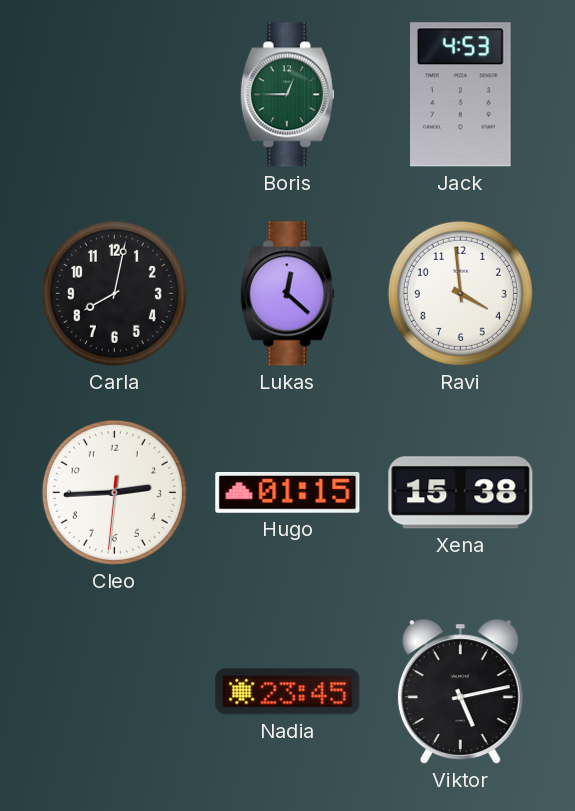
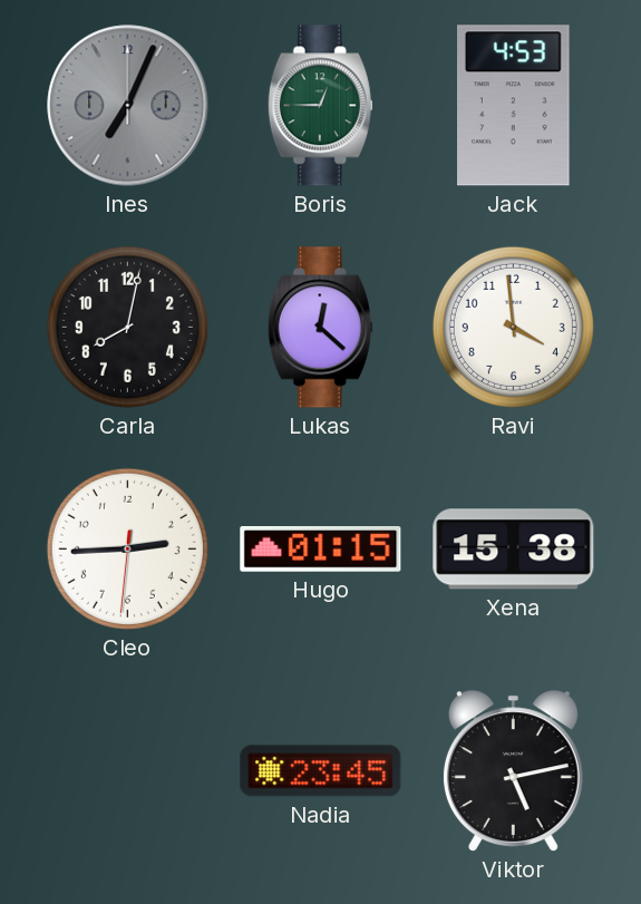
Ines: none -> 7:04 (128, 106)
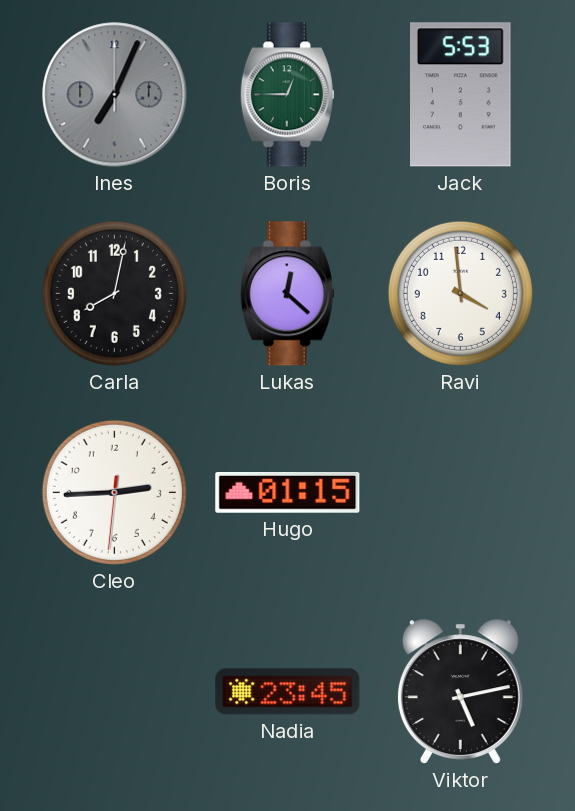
Jack: 4:53 -> 5:53 (461, 95)
Xena: 15:38 -> none (514, 550)
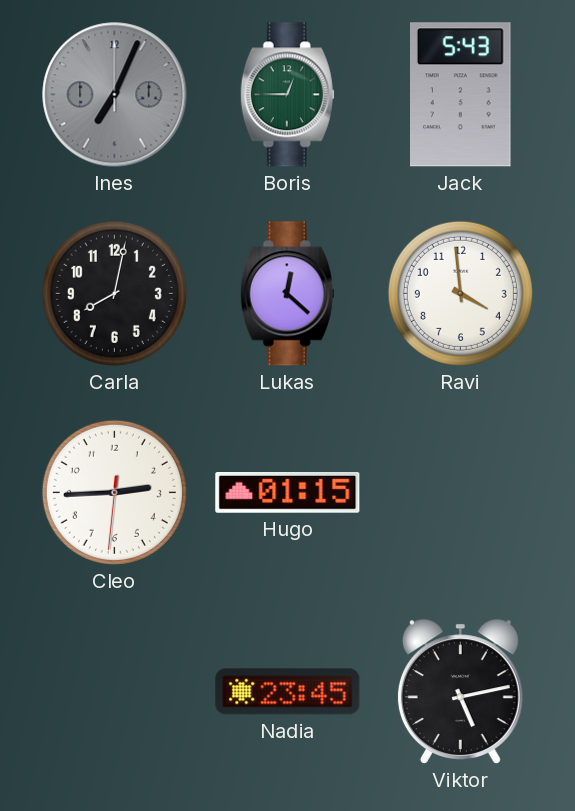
Jack: 5:53 -> 5:43 (461, 95)
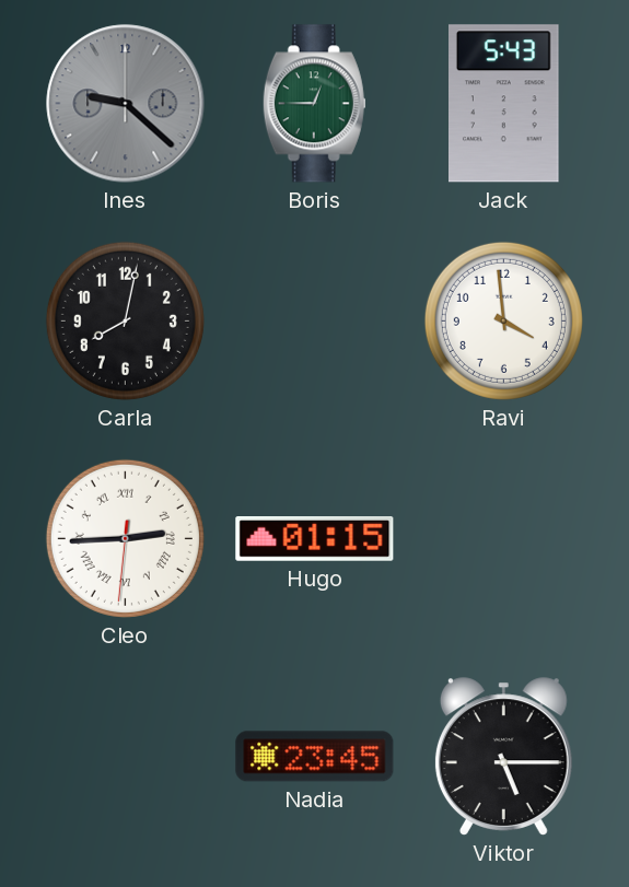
Ines: 7:04 -> 9:22 (126, 104)
Lukas: 12:22 -> none (287, 294)
Cleo numerals: Arabic -> Roman (125, 538)
Viktor: 5:13 -> 5:15 (503, 757)
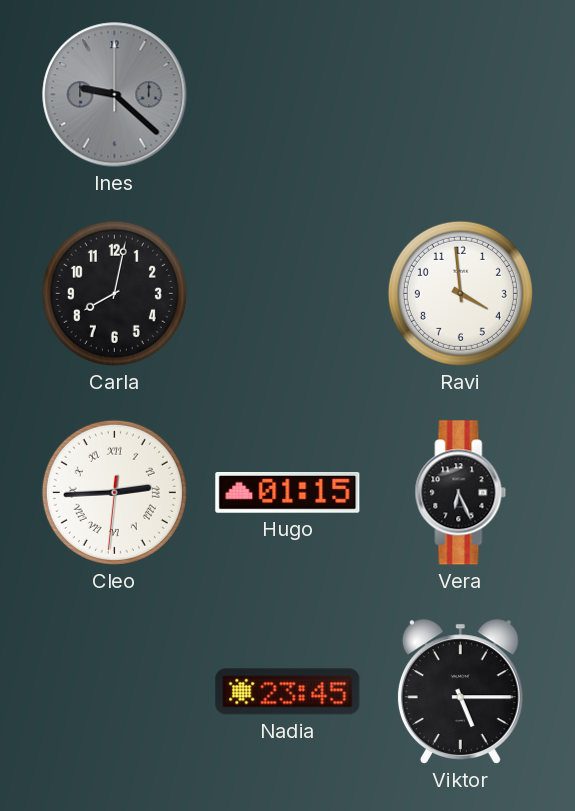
Boris: 12:45 -> none (314, 104)
Jack: 5:43 -> none (504, 104)
Vera: none -> 6:26 (461, 493)
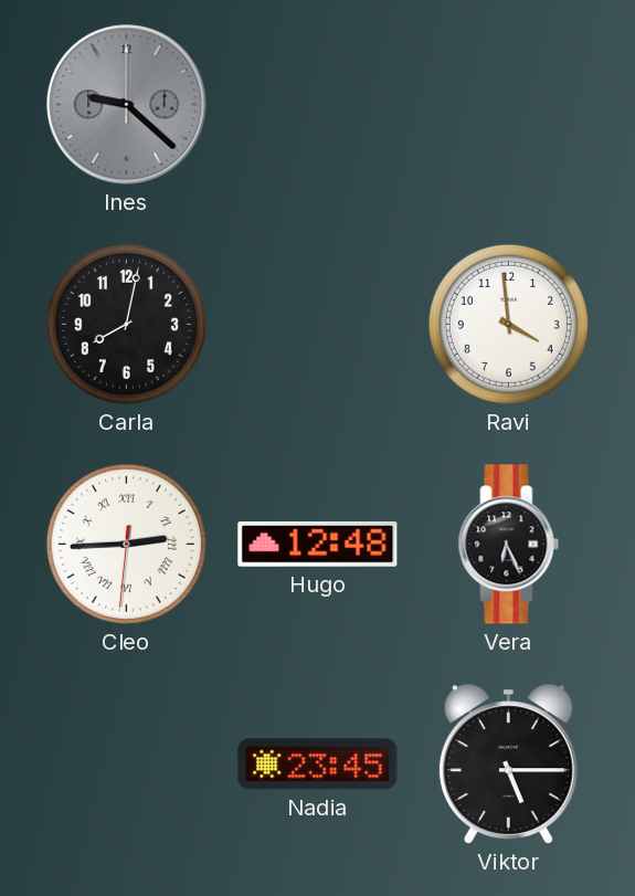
Hugo: 01:15 -> 12:48 (318, 545)
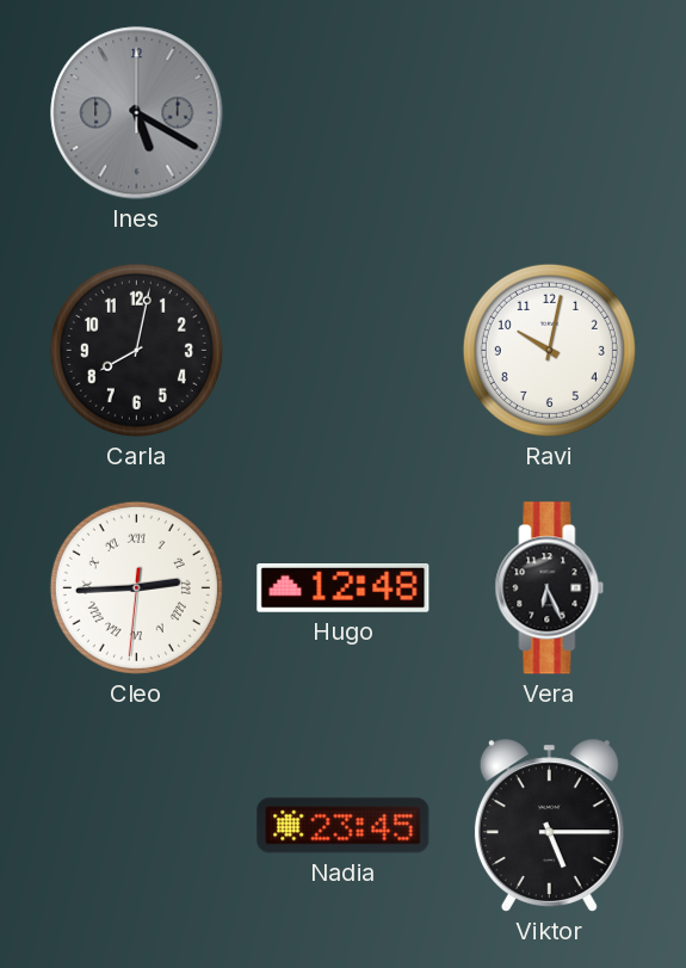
Ines: 9:22 -> 5:20 (137, 113)
Ravi: 3:59 -> 10:02 (549, 350)
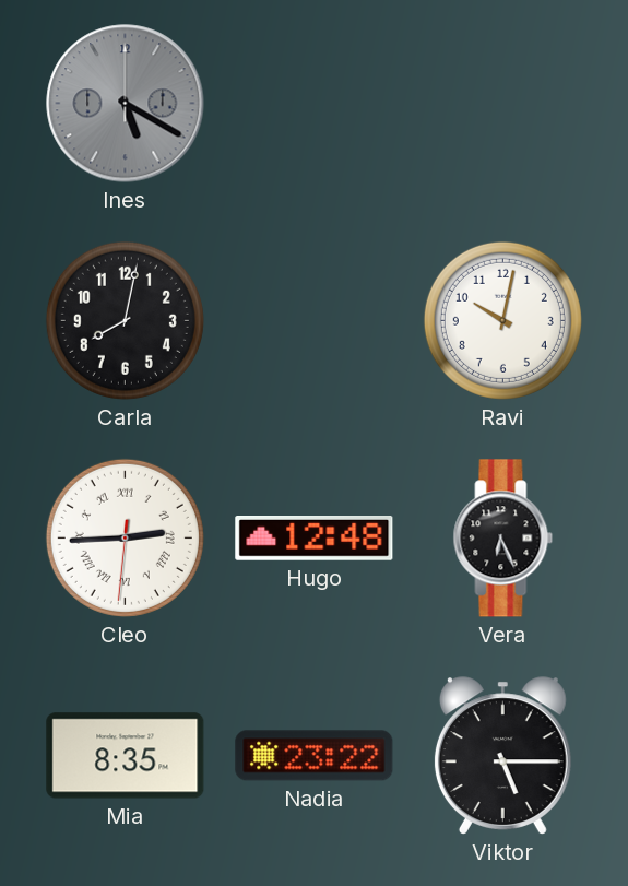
Mia: none -> 8:35 (126, 756)
Nadia: 23:45 -> 23:22 (315, 756)
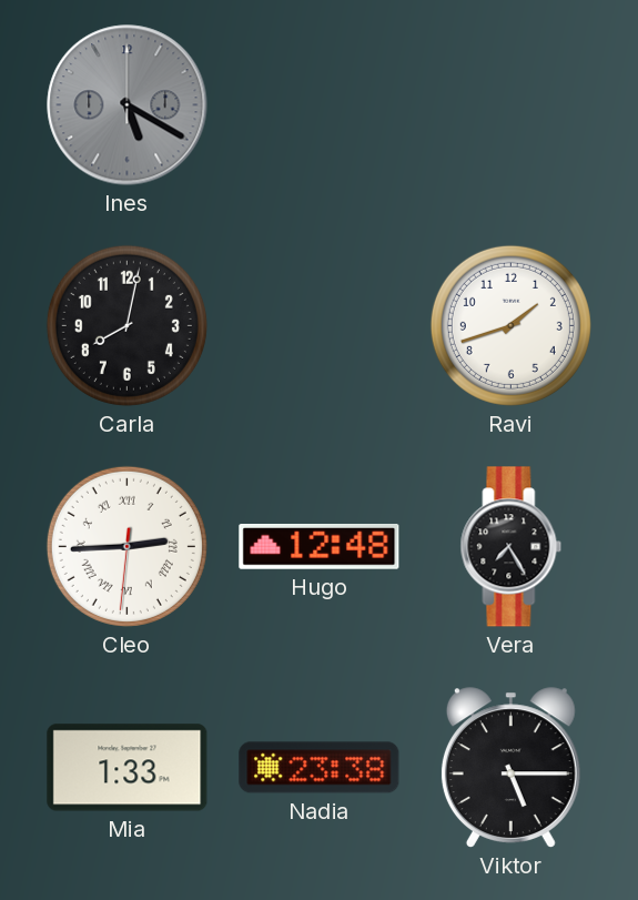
Ravi: 10:02 -> 1:42 (510, 325)
Vera: 6:26 -> 7:25 (512, 547)
Mia: 8:35 -> 1:33 (128, 768)
Nadia: 23:22 -> 23:38 (320, 768)
